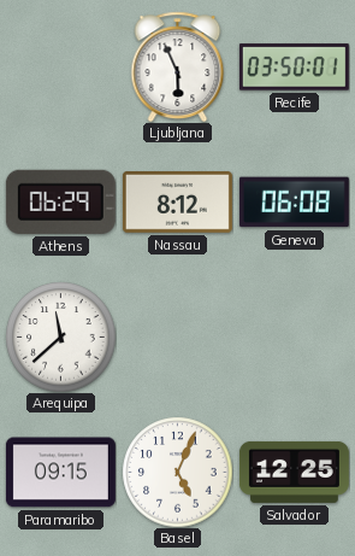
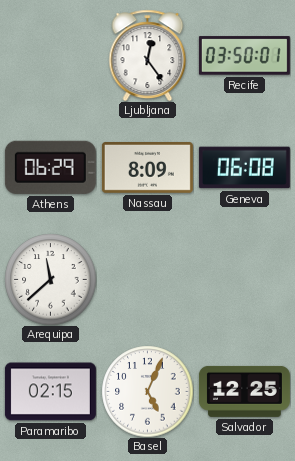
Ljubljana: 5:56 -> 12:24 (148, 55)
Nassau: 8:12 -> 8:09 (147, 168)
Paramaribo: 09:15 -> 02:15 (50, 392)
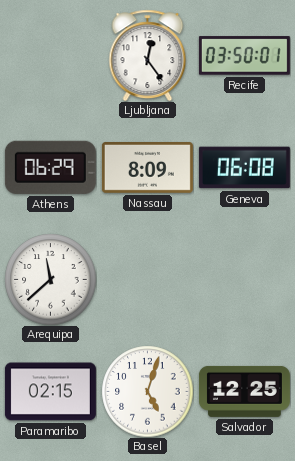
Basel: 5:04 -> 5:03 (147, 391)
